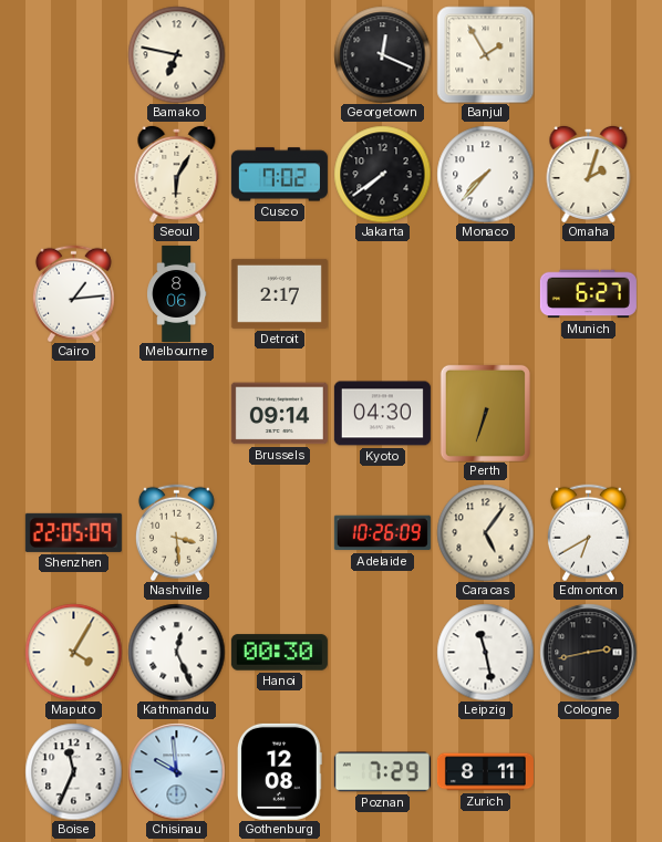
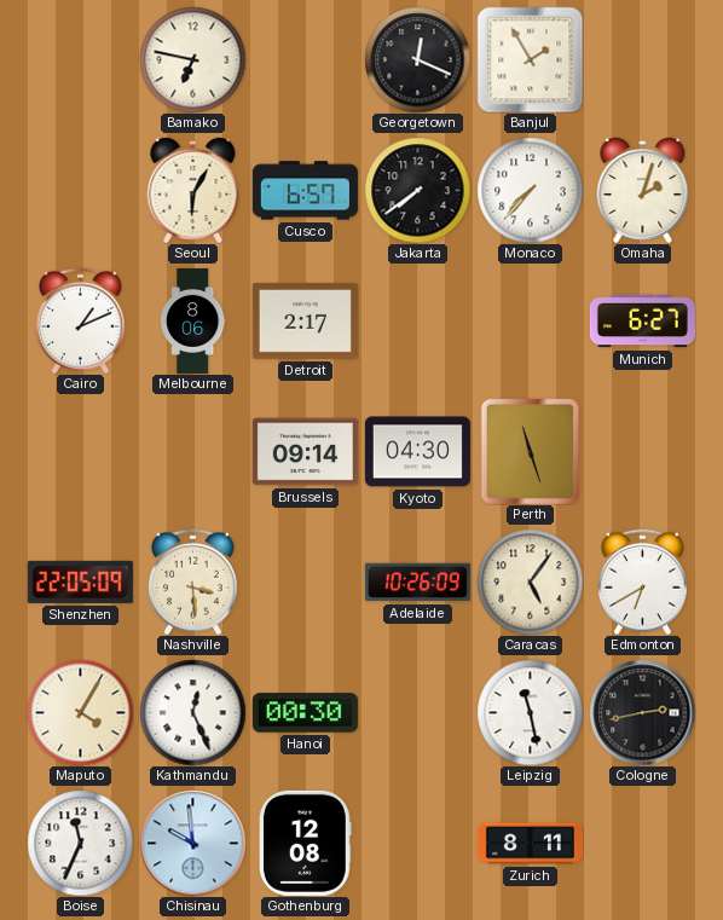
Cusco: 7:02 -> 6:57 (305, 191)
Cairo: 1:14 -> 1:11 (80, 320)
Perth: 6:33 -> 11:27 (530, 451)
Poznan: 7:29 -> none (382, 772)
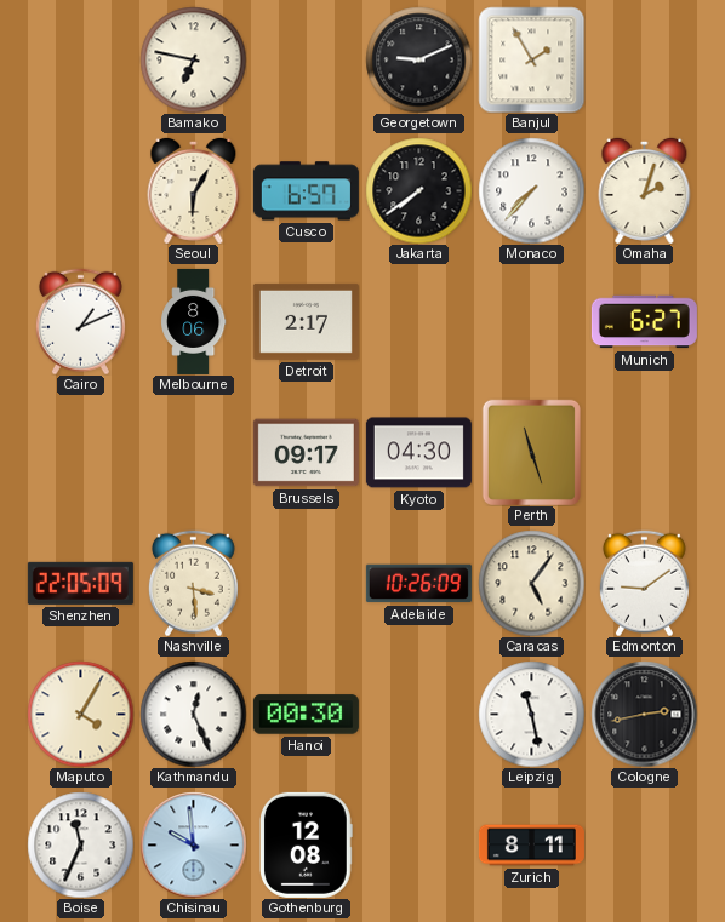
Georgetown: 12:19 -> 9:11 (418, 59)
Brussels: 09:14 -> 09:17 (306, 453)
Edmonton: 6:40 -> 9:09 (644, 583)
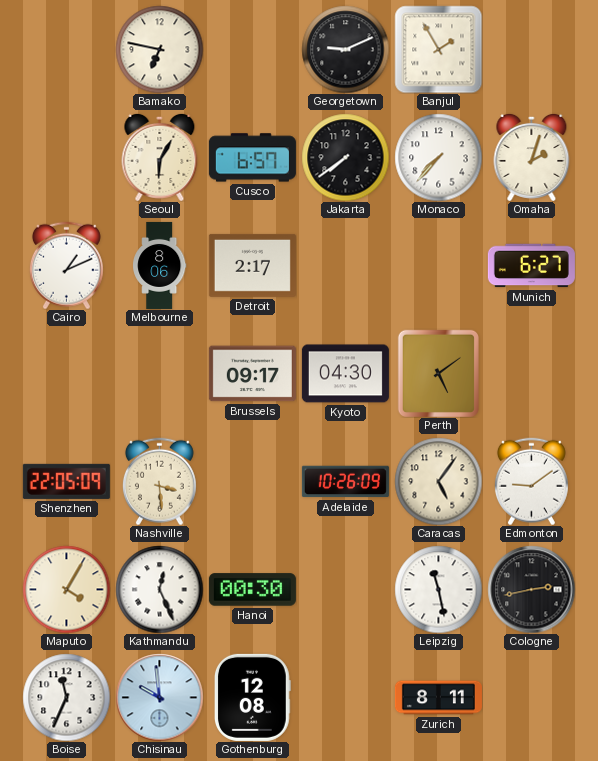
Perth: 11:27 -> 5:09 (438, 373)
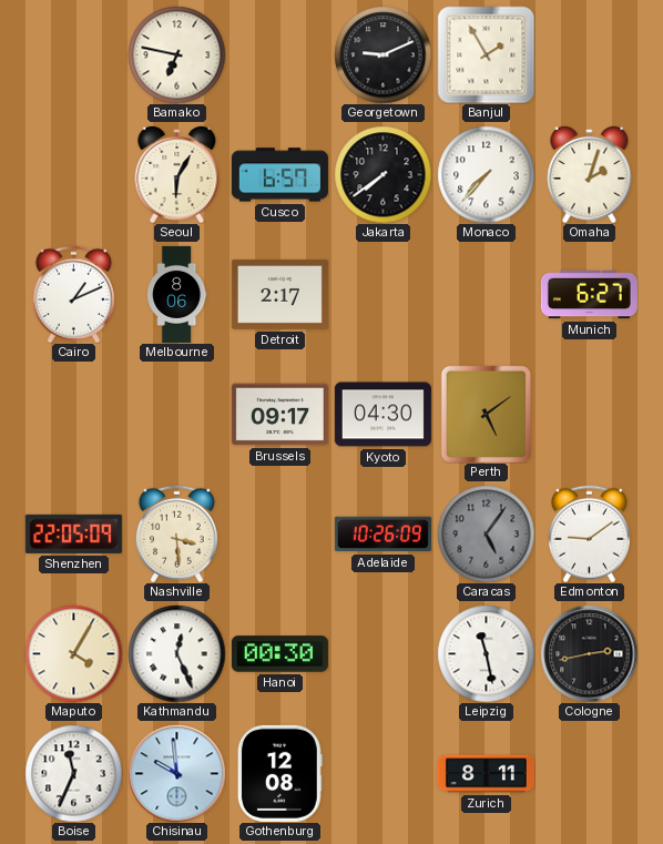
Caracas dial: cream -> grey (486, 533)
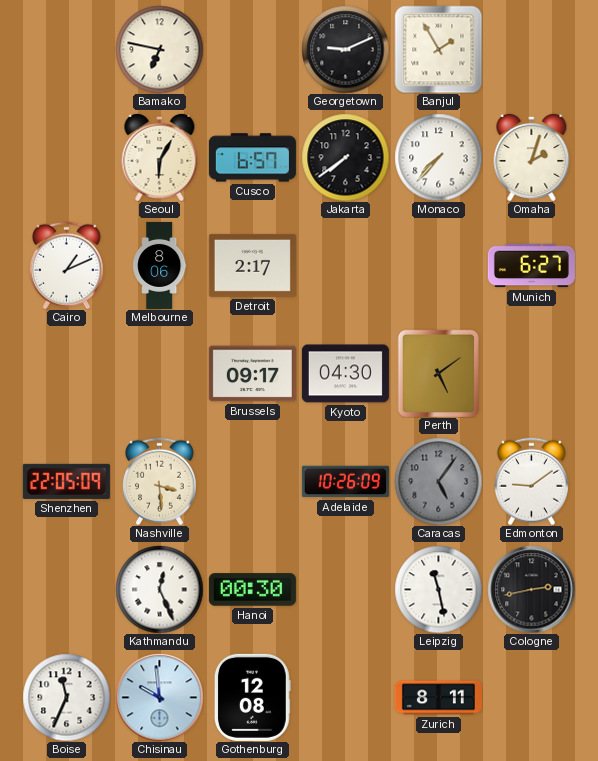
Maputo: 4:05 -> none (73, 653)
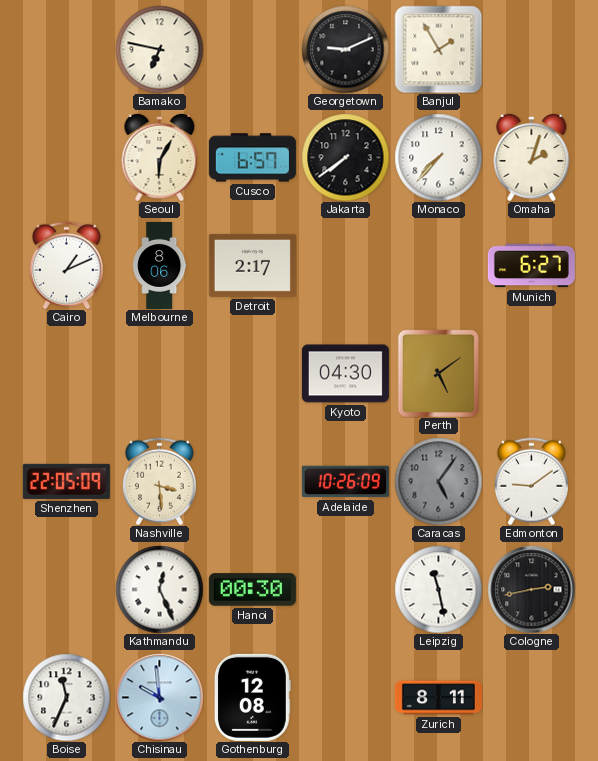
Brussels: 09:17 -> none (252, 374)
